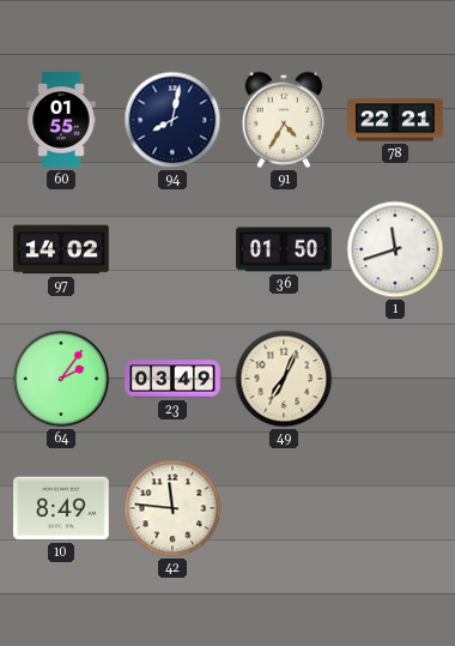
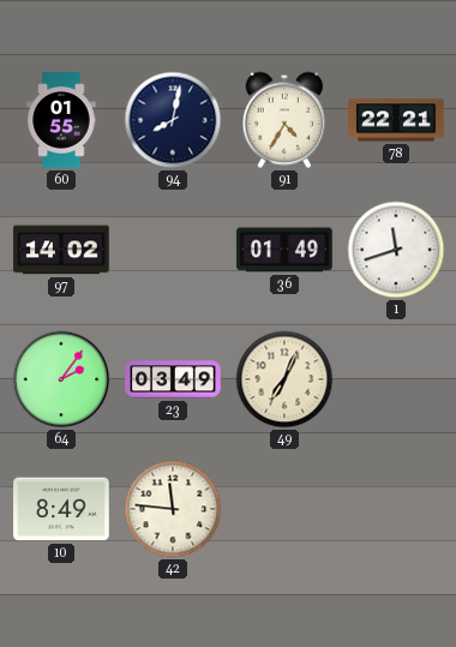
36: 01:50 -> 01:49 (284, 250)
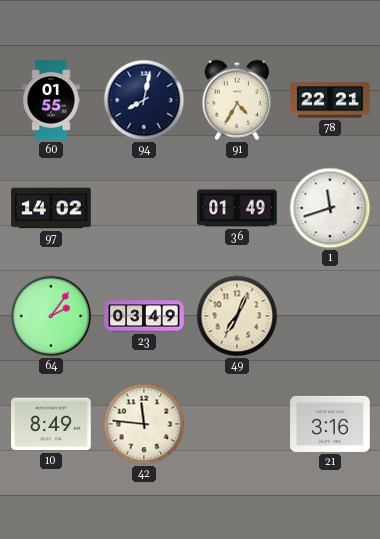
21: none -> 3:16 (330, 424)
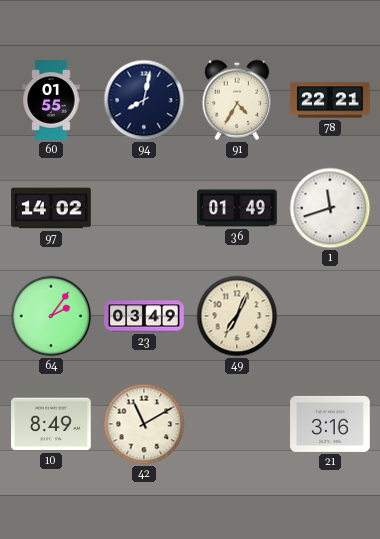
42: 11:46 -> 11:10 (144, 424)
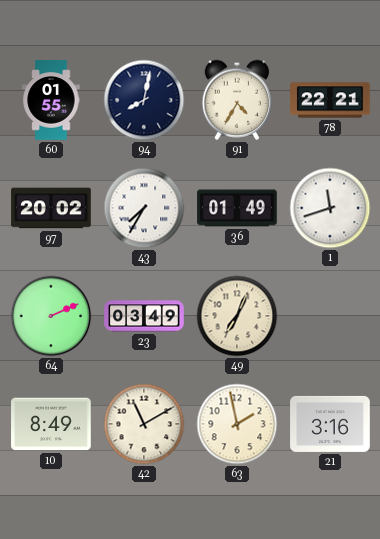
97: 14:02 -> 20:02 (51, 208)
43: none -> 7:35 (144, 208)
64: 2:06 -> 2:11 (51, 316)
63: none -> 1:58 (237, 424)
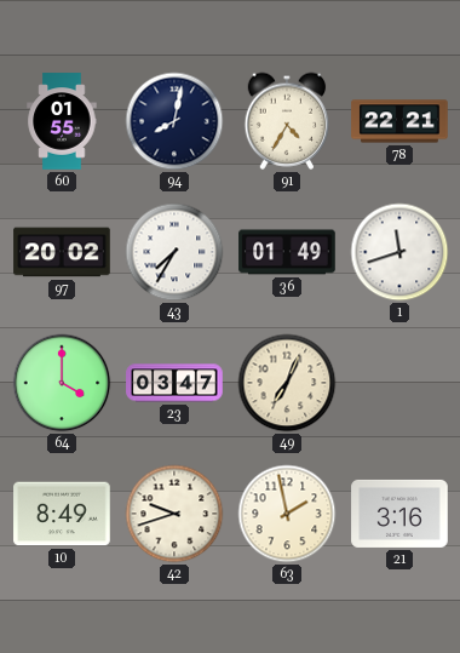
64: 2:11 -> 4:00 (62, 383)
23: 03:49 -> 03:47 (174, 383)
42: 11:10 -> 9:42 (174, 514)
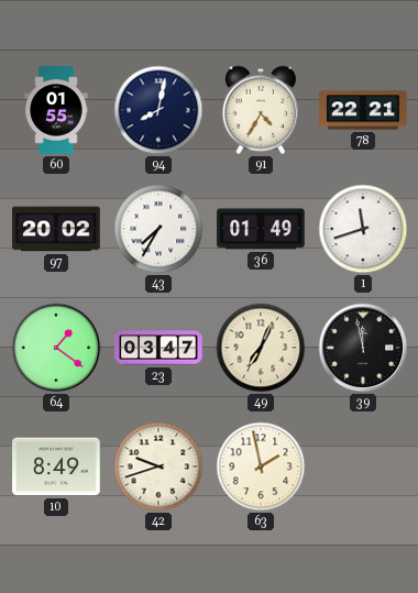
64: 4:00 -> 1:21 (56, 348)
39: none -> 11:58 (363, 348)
21: 3:16 -> none (399, 514)
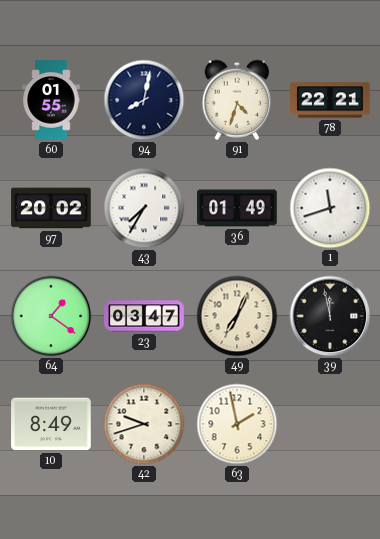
91: 4:35 -> 4:33 (237, 100)
